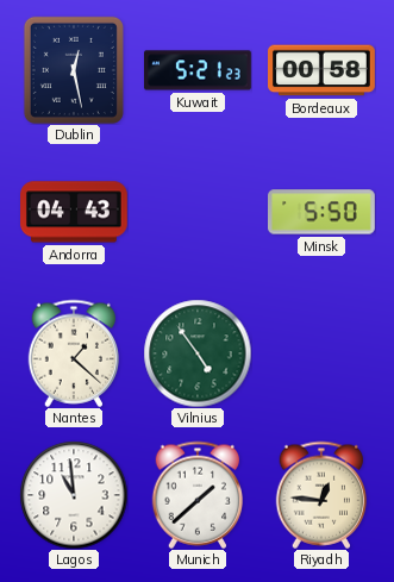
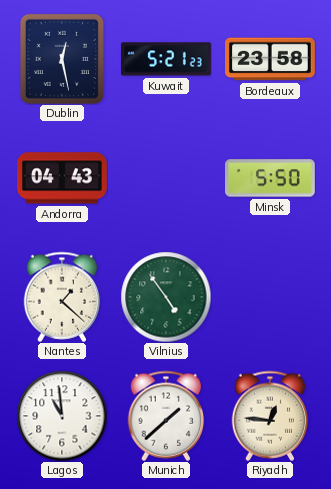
Bordeaux: 00:58 -> 23:58 (271, 59)
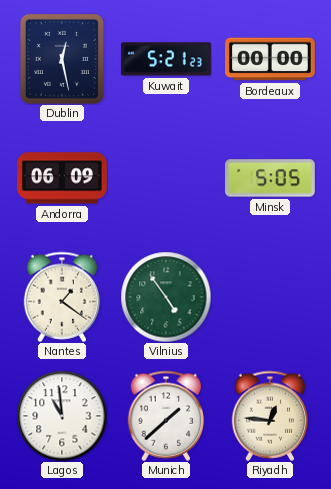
Bordeaux: 23:58 -> 00:00 (271, 59)
Andorra: 04:43 -> 06:09 (63, 178)
Minsk: 5:50 -> 5:05 (271, 178)
Nantes: 1:22 -> 1:21 (62, 297)
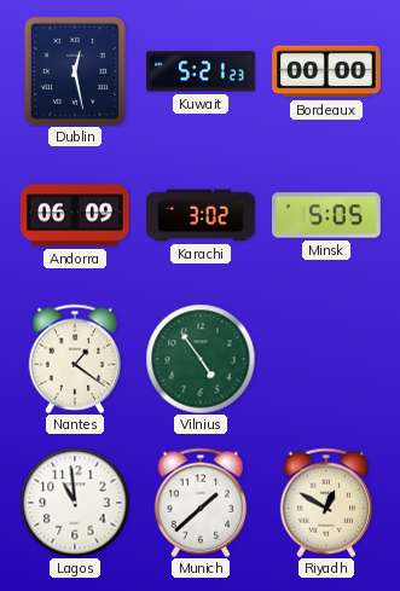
Karachi: none -> 3:02 (202, 215)
Riyadh: 12:46 -> 12:50 (326, 503)
